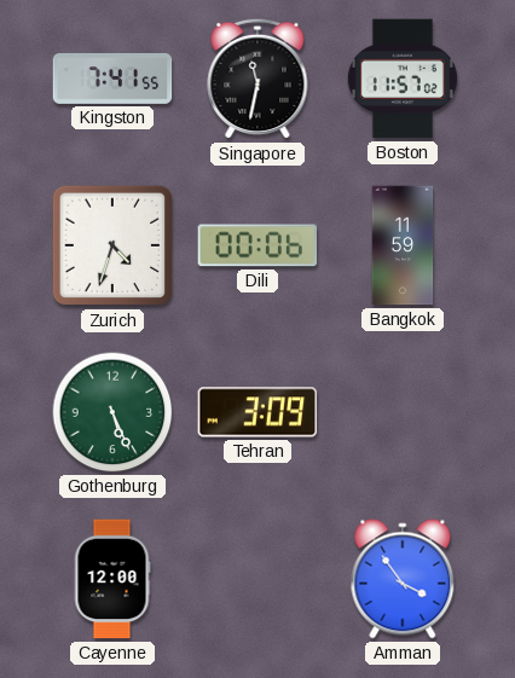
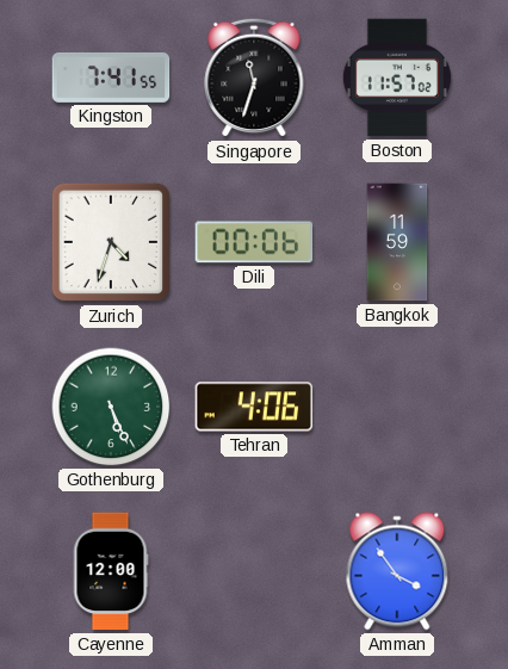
Singapore: 11:32 -> 11:33 (254, 78)
Tehran: 3:09 -> 4:06 (254, 407)
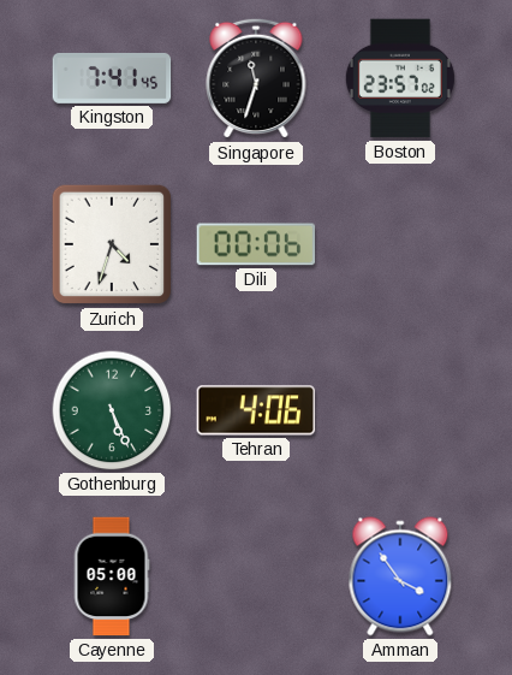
Kingston: 7:41:55 -> 7:41:45 (112, 78)
Boston: 11:57 -> 23:57 (400, 78)
Bangkok: 11:59 -> none (397, 242)
Cayenne: 12:00 -> 05:00 (112, 576)
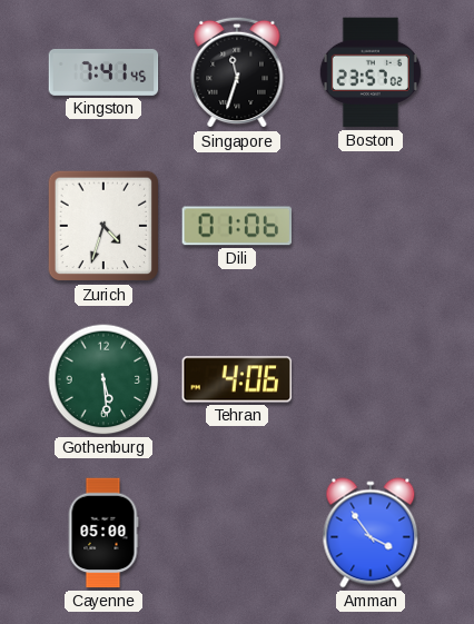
Dili: 00:06 -> 01:06 (237, 226)
Gothenburg: 5:26 -> 5:29 (103, 379)
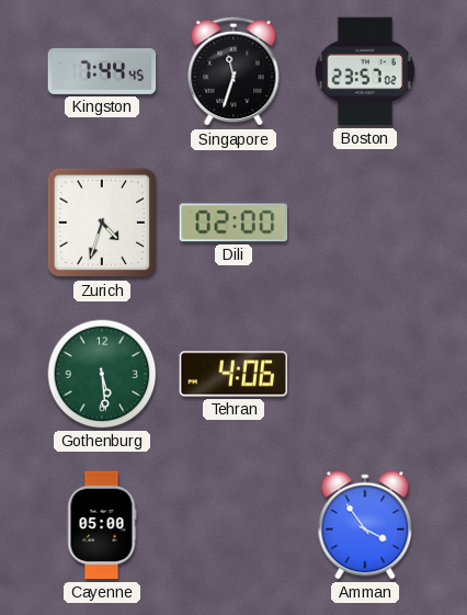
Kingston: 7:41 -> 7:44 (102, 71)
Dili: 01:06 -> 02:00 (233, 223)
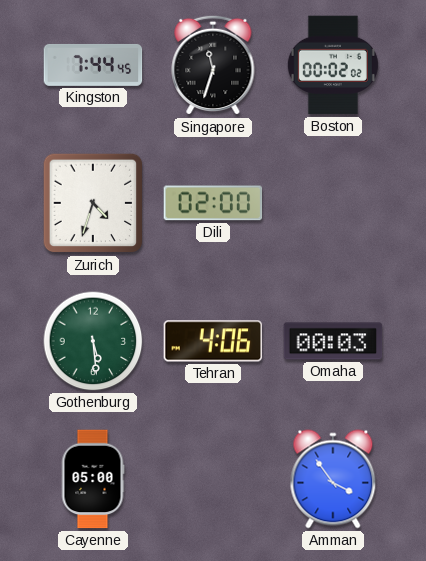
Boston: 23:57 -> 00:02 (333, 65)
Omaha: none -> 00:03 (333, 341)
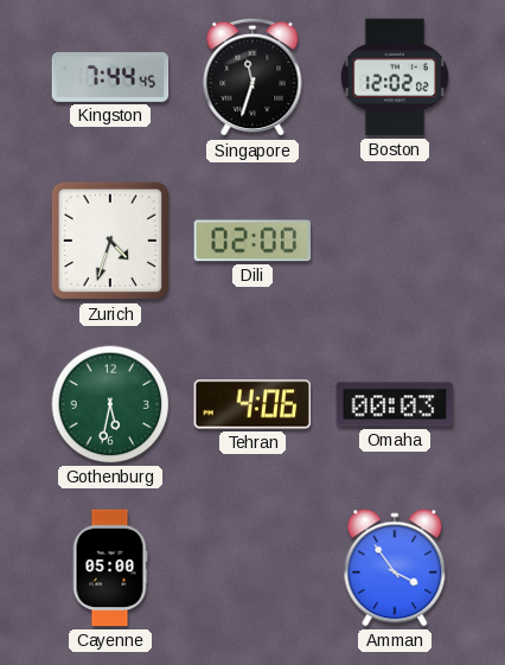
Boston: 00:02 -> 12:02 (395, 77)
Gothenburg: 5:29 -> 5:32 (110, 404)
